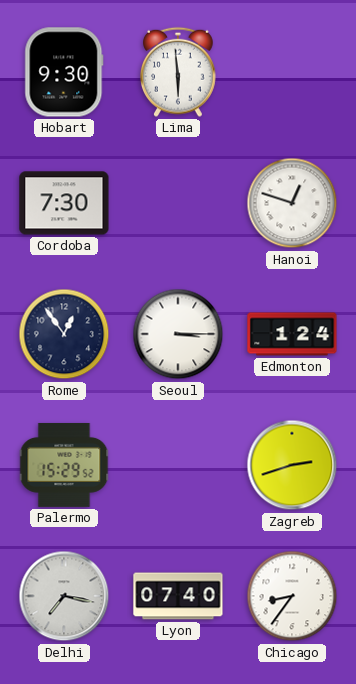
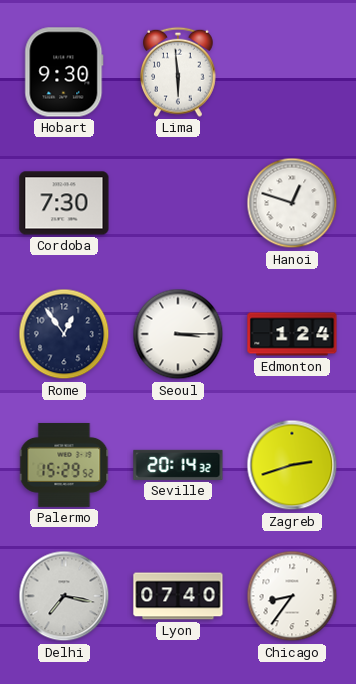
Seville: none -> 20:14 (178, 465)
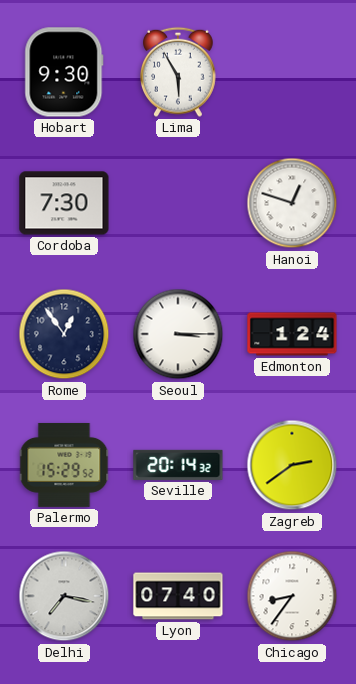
Lima: 5:59 -> 5:55 (179, 72)
Zagreb: 2:42 -> 2:39 (292, 465)
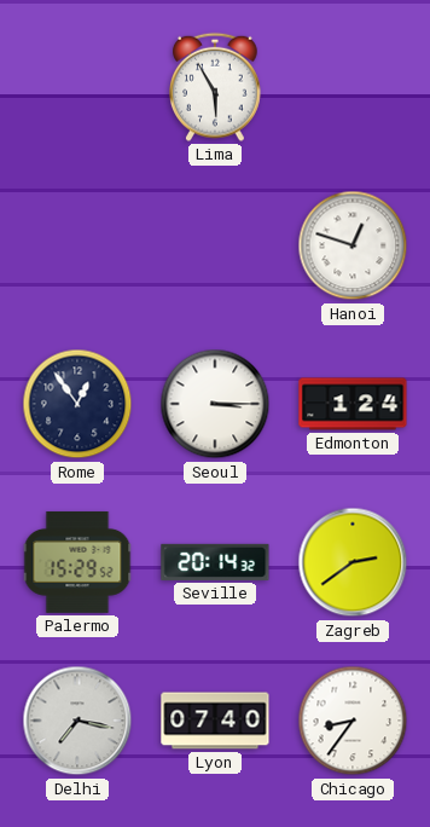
Hobart: 9:30 -> none (64, 72)
Cordoba: 7:30 -> none (64, 203)
